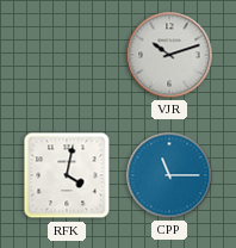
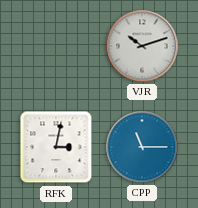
RFK: 4:02 -> 3:02 (56, 147)
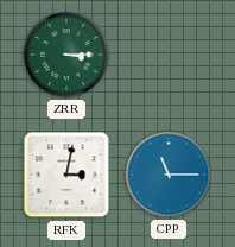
ZRR: none -> 3:15 (66, 55)
VJR: 10:12 -> none (142, 46)
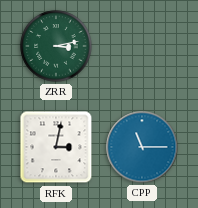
ZRR: 3:15 -> 3:13 (56, 46)
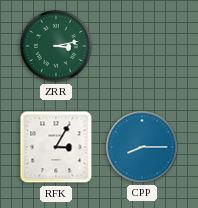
RFK: 3:02 -> 3:05 (56, 147)
CPP: 11:15 -> 8:15 (142, 147)
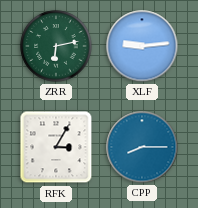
ZRR: 3:13 -> 6:13 (56, 46)
XLF: none -> 9:14 (142, 46)
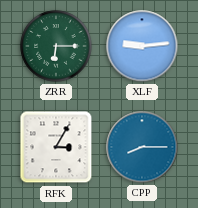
ZRR: 6:13 -> 6:15 (56, 46)
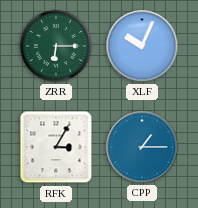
XLF: 9:14 -> 10:04 (142, 46)
CPP: 8:15 -> 1:15 (142, 147)
